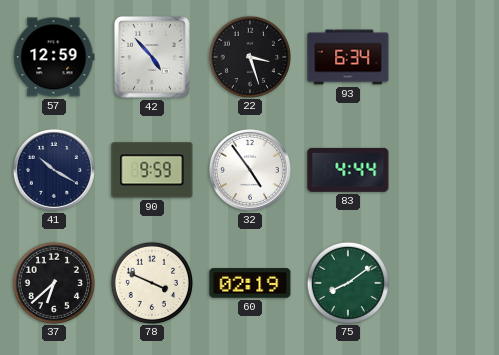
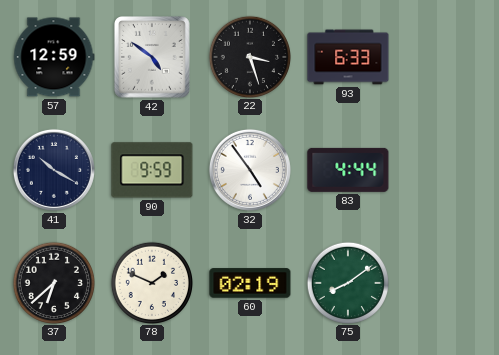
42: 4:53 -> 4:51 (152, 58)
93: 6:34 -> 6:33 (348, 57)
78: 3:49 -> 1:49 (151, 282)
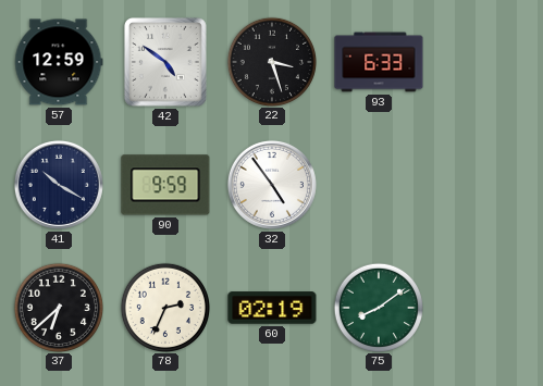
83: 4:44 -> none (348, 170)
78: 1:49 -> 2:34 (164, 307)
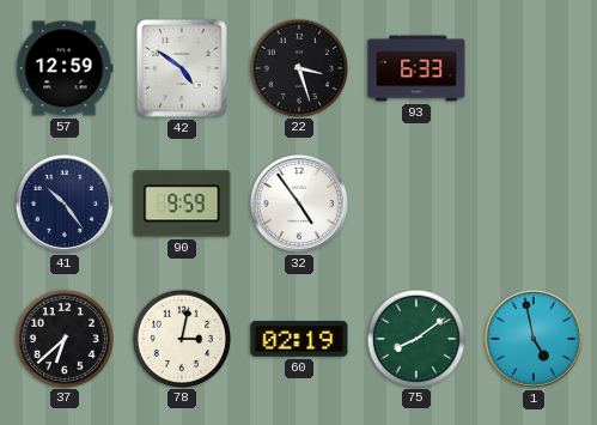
41: 10:20 -> 10:24 (65, 204)
78: 2:34 -> 3:02 (181, 338)
1: none -> 4:58 (534, 339)
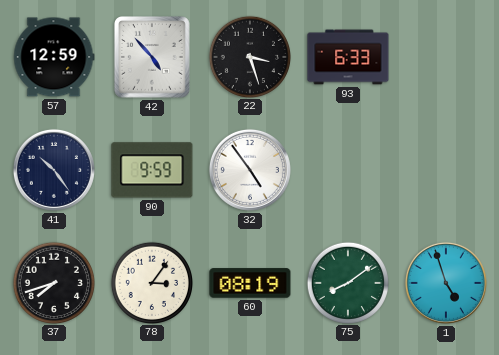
42: 4:51 -> 4:53 (152, 58)
37: 6:38 -> 7:42 (53, 282)
78: 3:02 -> 3:06 (151, 282)
60: 02:19 -> 08:19 (250, 283)
1: 4:58 -> 4:57 (446, 283)
